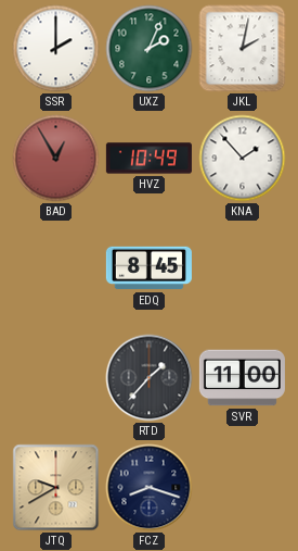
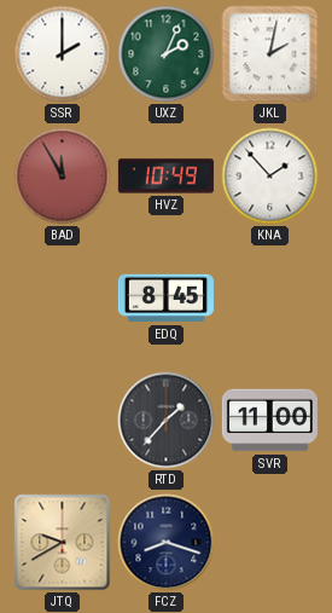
BAD: 12:55 -> 11:55 (63, 177)
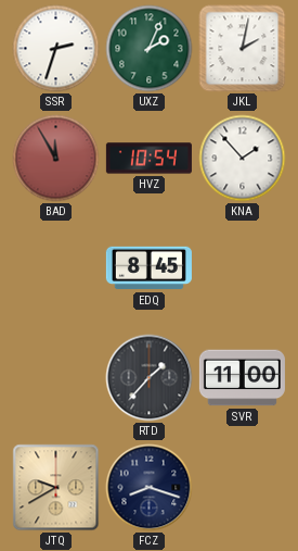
SSR: 2:00 -> 2:33 (56, 49)
HVZ: 10:49 -> 10:54 (148, 159)
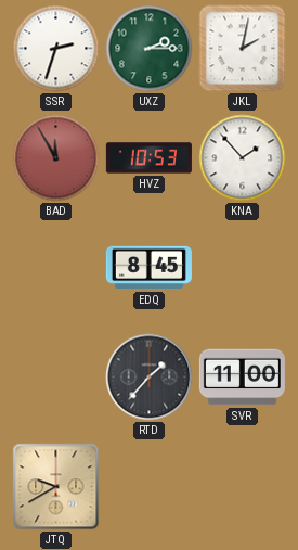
UXZ: 2:04 -> 2:15 (150, 49)
HVZ: 10:54 -> 10:53 (148, 158)
FCZ: 8:18 -> none (150, 488)
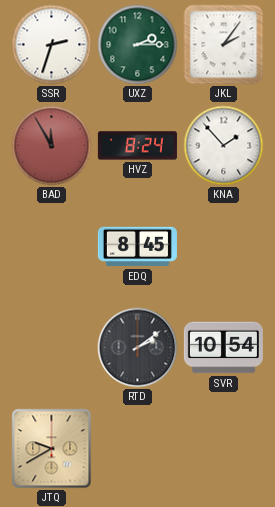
JKL: 2:02 -> 2:06 (224, 45)
HVZ: 10:53 -> 8:24 (137, 146)
RTD: 1:37 -> 2:09 (138, 348)
SVR: 11:00 -> 10:54 (223, 348)
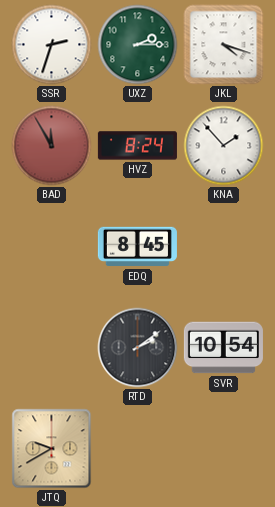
JKL: 2:06 -> 4:18 (224, 45)
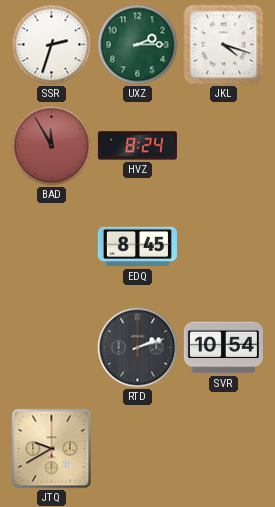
KNA: 1:53 -> none (224, 146)
RTD: 2:09 -> 2:12 (138, 348)
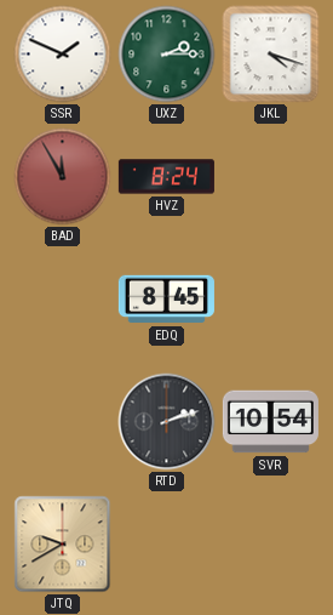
SSR: 2:33 -> 1:49 (63, 55)
